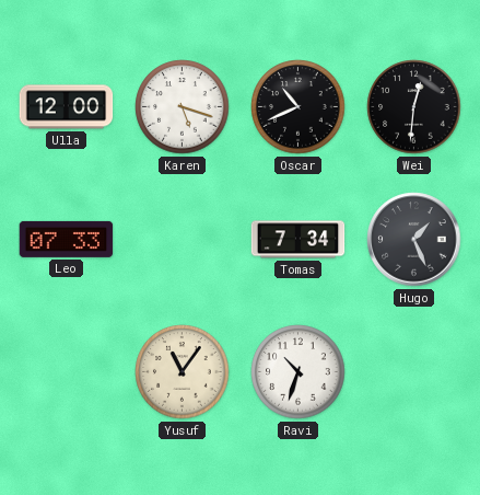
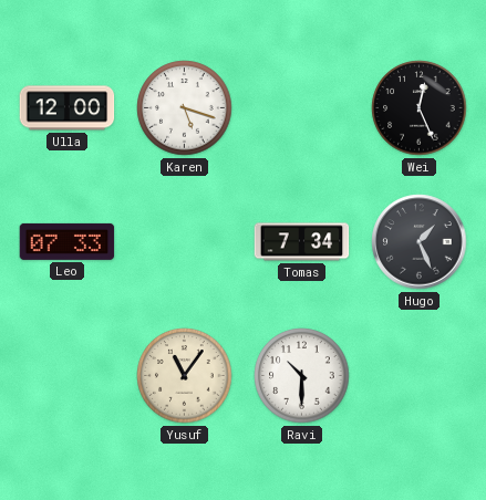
Oscar: 10:41 -> none (298, 107)
Wei: 12:31 -> 12:26 (420, 108)
Ravi: 10:33 -> 10:30 (302, 376)
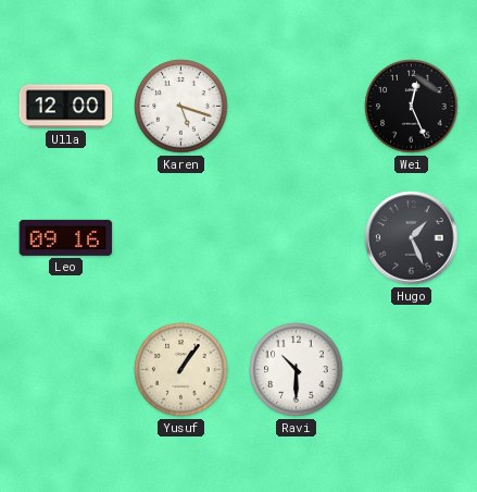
Leo: 07:33 -> 09:16 (66, 237)
Tomas: 7:34 -> none (302, 242)
Yusuf: 11:06 -> 1:06 (181, 370)
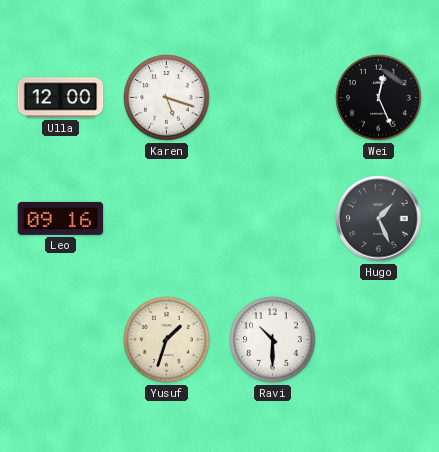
Yusuf: 1:06 -> 1:33 (167, 340)
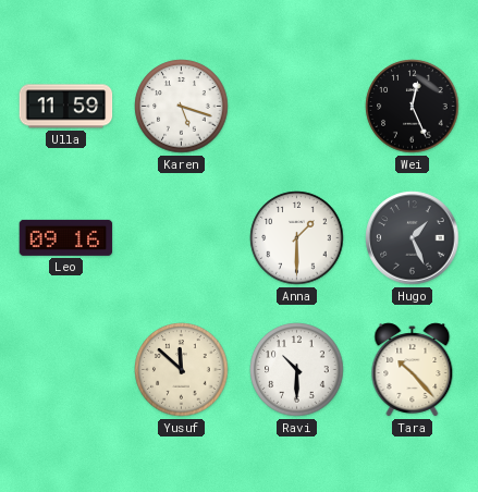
Ulla: 12:00 -> 11:59 (66, 107)
Anna: none -> 1:30 (297, 238)
Yusuf: 1:33 -> 11:52 (182, 370)
Tara: none -> 10:23 (413, 370)
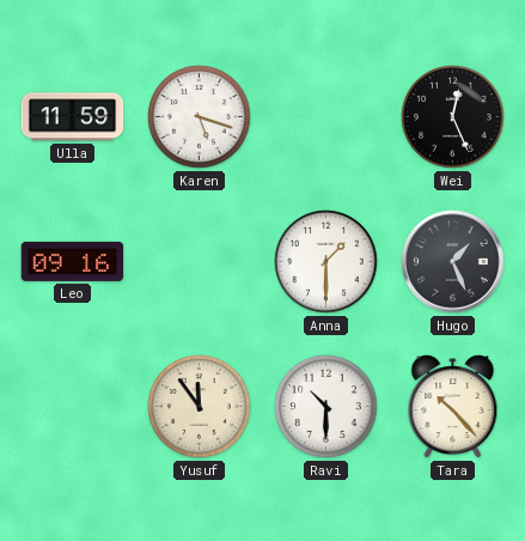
Yusuf: 11:52 -> 11:54 (200, 407)
